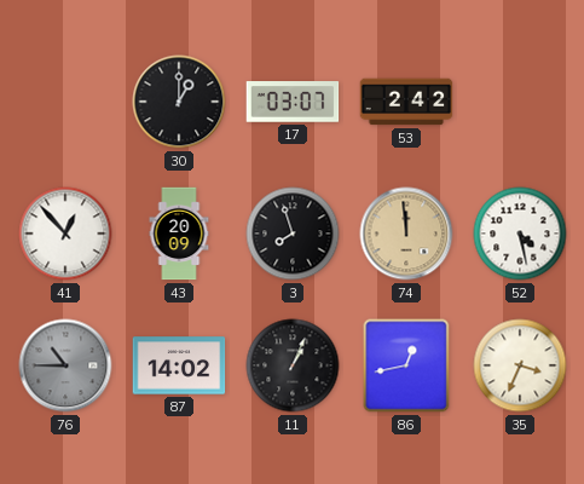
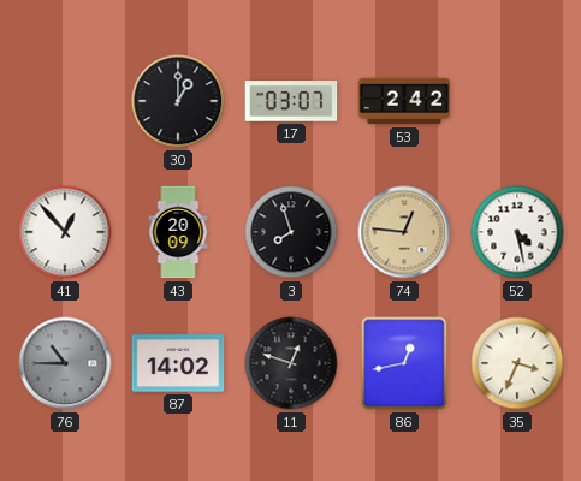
74: 11:59 -> 12:46 (404, 232)
11: 1:04 -> 12:48 (291, 363)
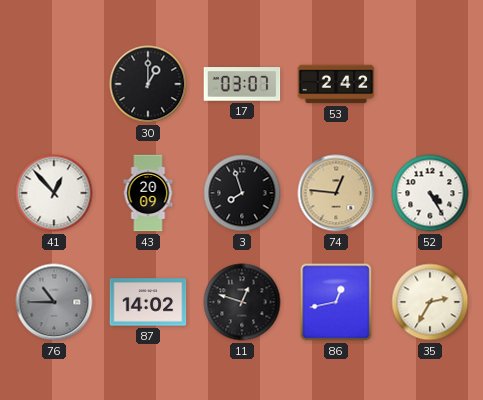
52: 4:28 -> 4:25 (430, 193)
35: 3:34 -> 2:35 (430, 302)
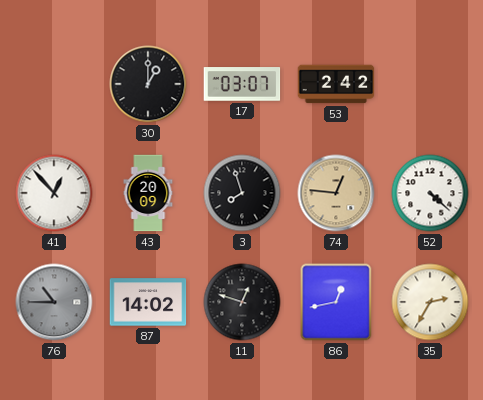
52: 4:25 -> 4:22 (430, 193)
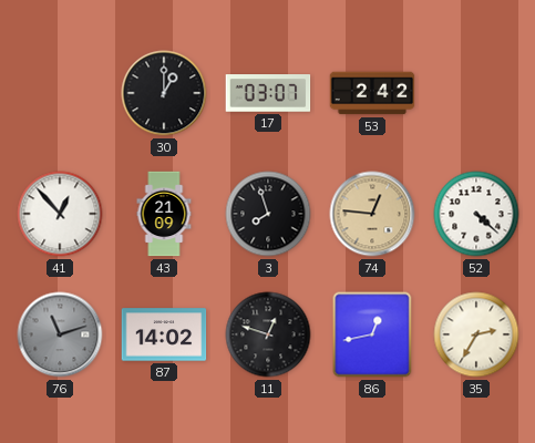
43: 20:09 -> 21:09 (164, 214)
76: 10:45 -> 11:12 (60, 334)
